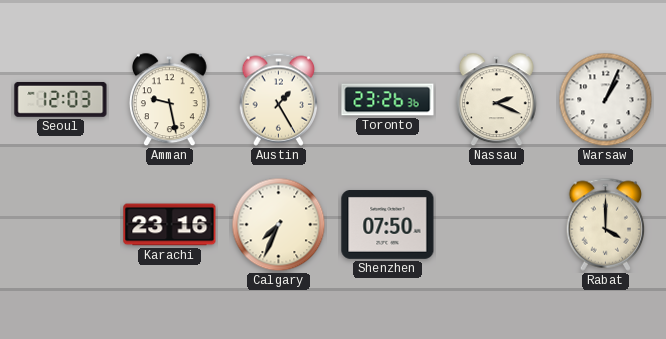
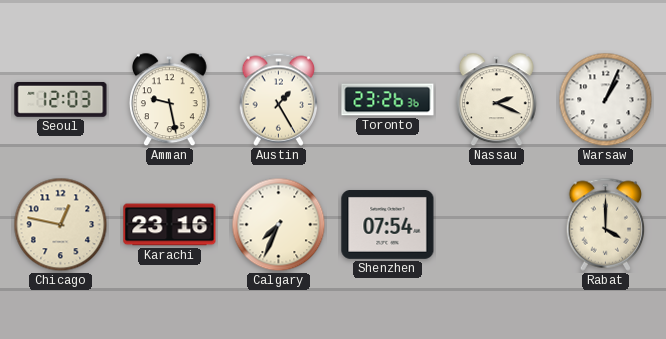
Chicago: none -> 12:47 (61, 225)
Shenzhen: 07:50 -> 07:54 (388, 225)
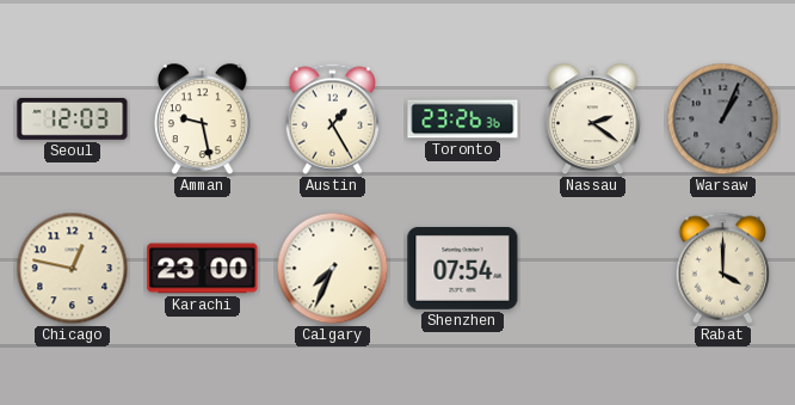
Nassau: 2:19 -> 2:21 (592, 119)
Warsaw dial: white -> grey (723, 119)
Karachi: 23:16 -> 23:00 (203, 269)
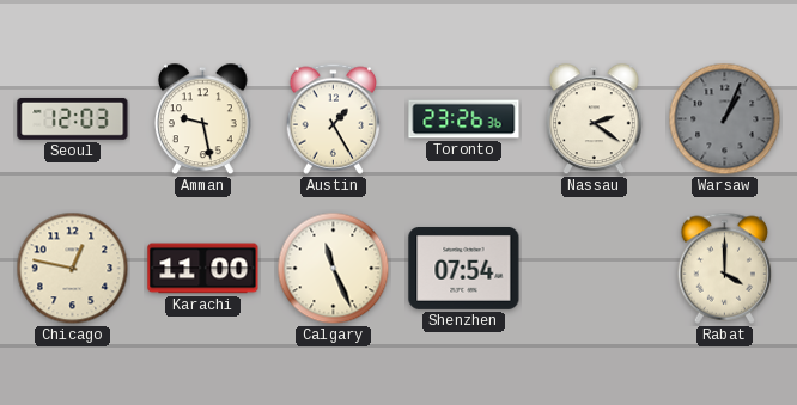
Karachi: 23:00 -> 11:00 (203, 269)
Calgary: 7:34 -> 11:26 (334, 269)
